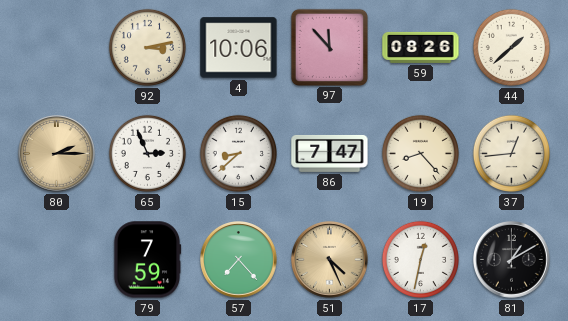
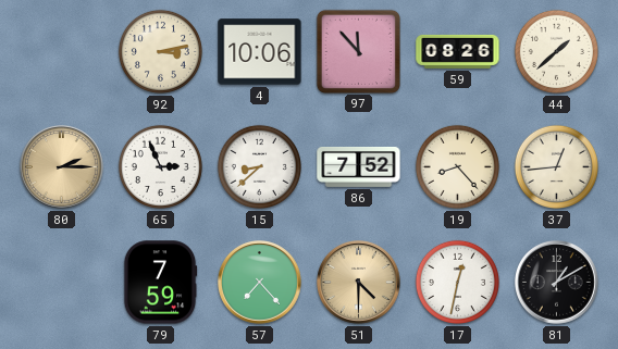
86: 7:47 -> 7:52 (359, 166)
51: 4:26 -> 4:30 (359, 283)
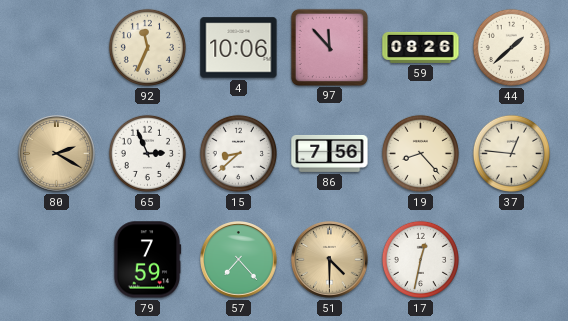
92: 3:13 -> 11:34 (147, 47)
80: 2:15 -> 2:20 (57, 154)
86: 7:52 -> 7:56 (330, 153)
37: 12:44 -> 12:46 (511, 153)
81: 1:10 -> none (557, 283)
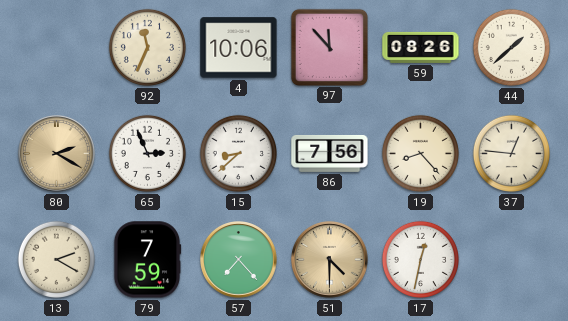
13: none -> 2:20 (56, 259)
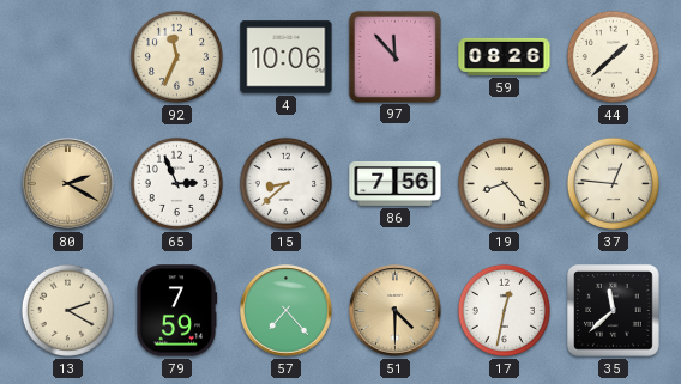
35: none -> 11:38 (614, 311)
